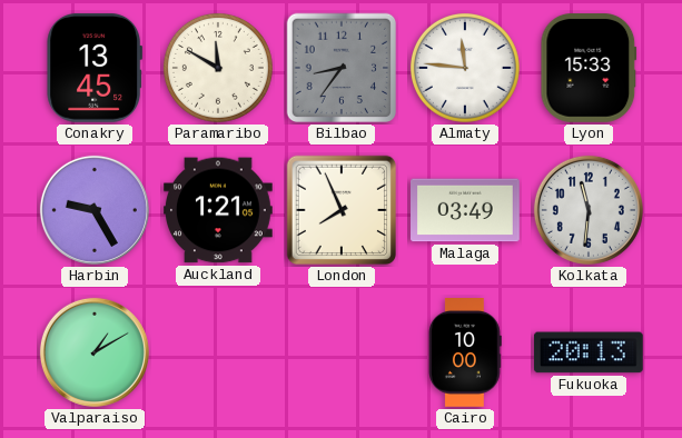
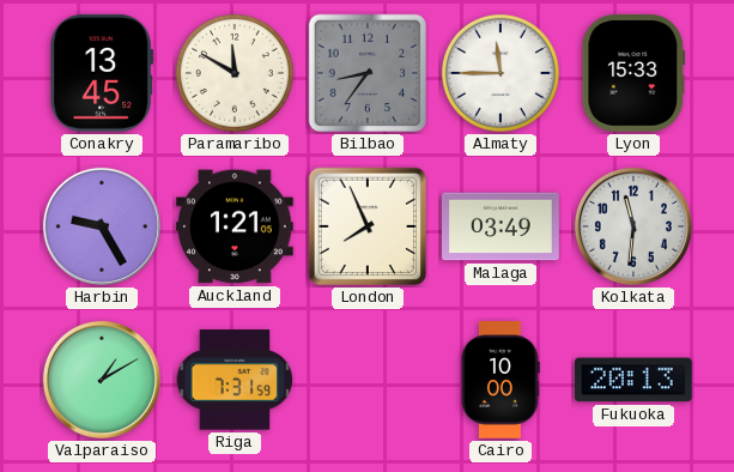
Almaty: 11:46 -> 11:45 (501, 73)
Riga: none -> 7:31 (235, 380)
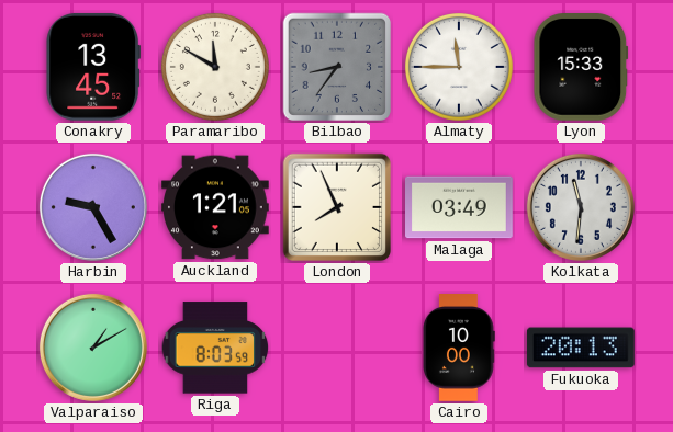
Riga: 7:31 -> 8:03 (215, 348)
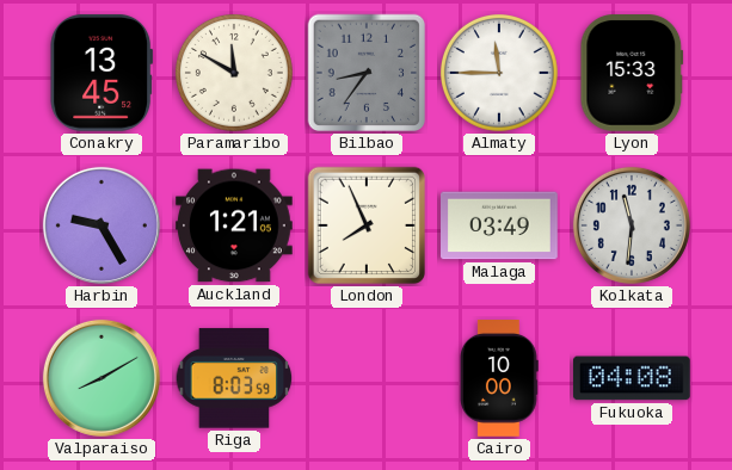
Valparaiso: 1:10 -> 8:10 (102, 378)
Fukuoka: 20:13 -> 04:08 (632, 378)
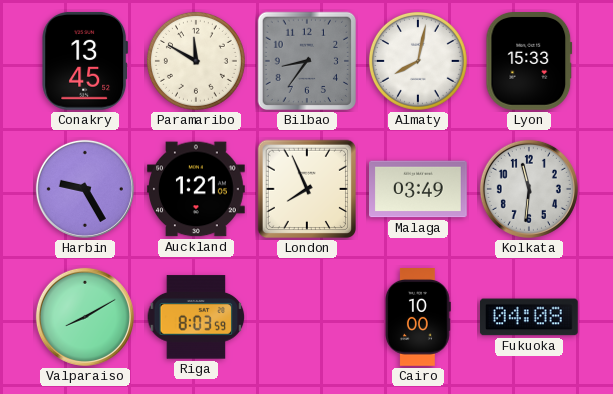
Almaty: 11:45 -> 8:02 (418, 61)
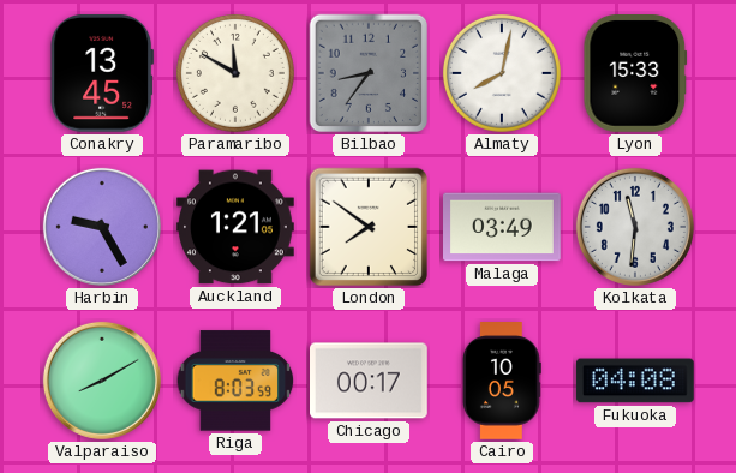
London: 7:56 -> 7:51 (369, 227)
Chicago: none -> 00:17 (370, 381)
Cairo: 10:00 -> 10:05 (503, 382)
